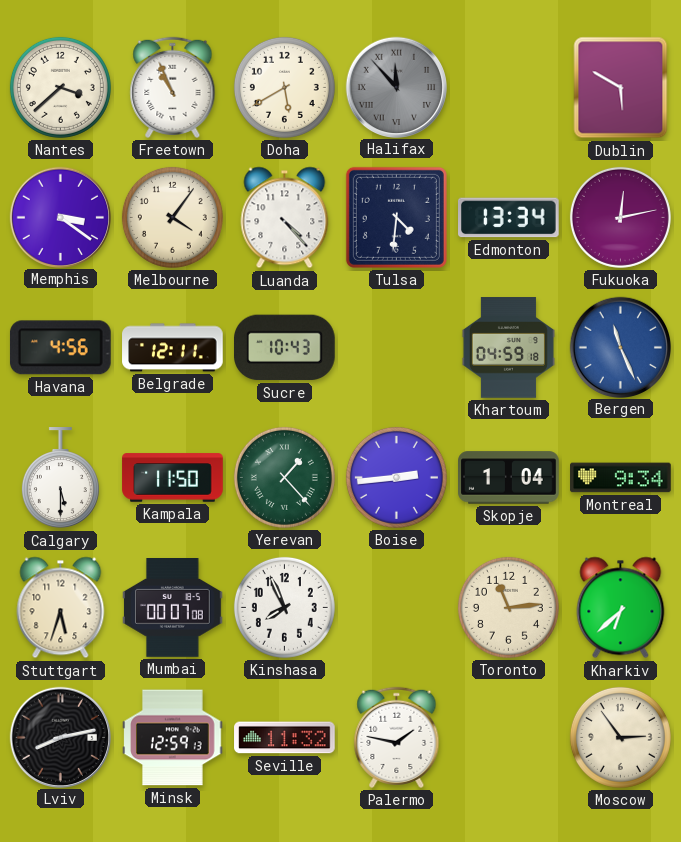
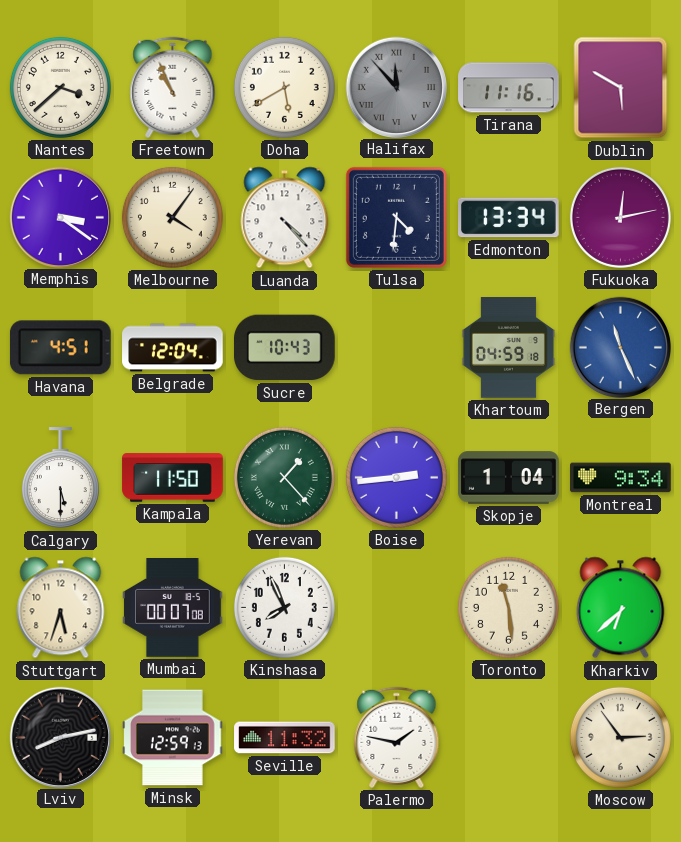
Tirana: none -> 11:16 (509, 88)
Havana: 4:56 -> 4:51 (60, 348)
Belgrade: 12:11 -> 12:04 (173, 348)
Toronto: 11:14 -> 11:29 (508, 607)
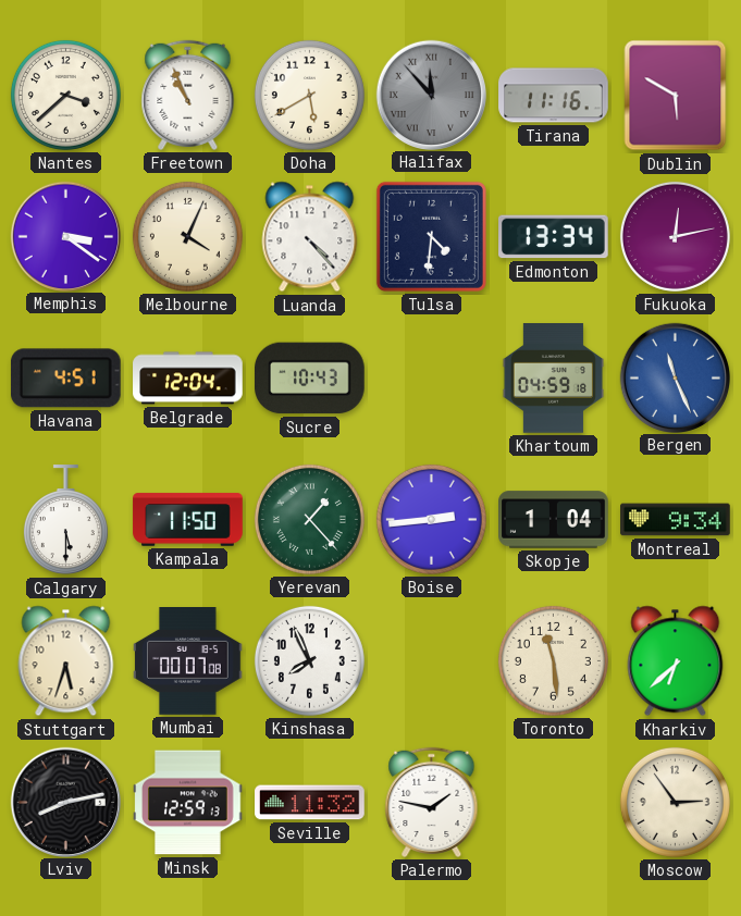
Melbourne: 4:06 -> 4:04 (187, 236)
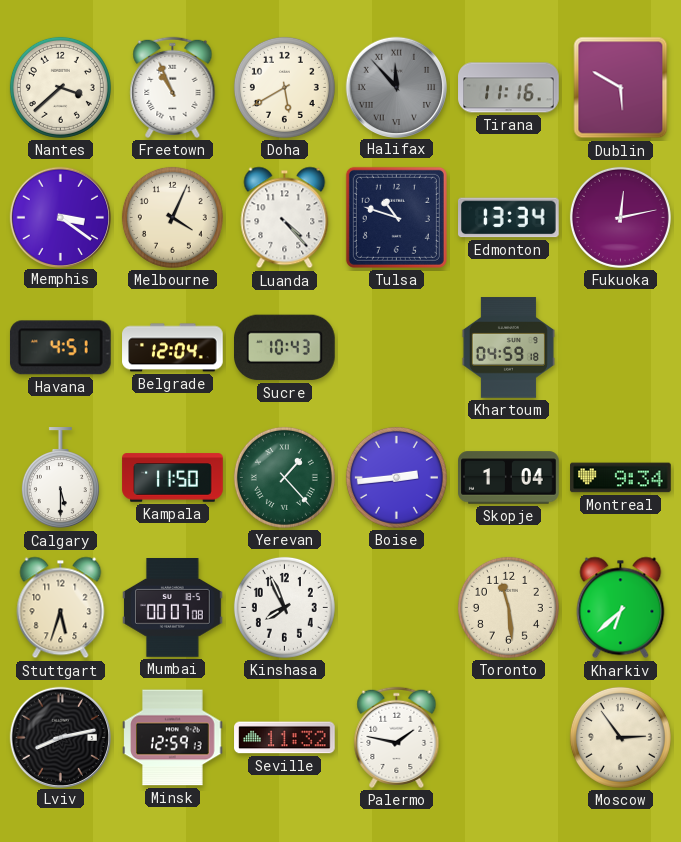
Tulsa: 4:31 -> 10:48 (396, 217)
Bergen: 11:26 -> none (675, 377)
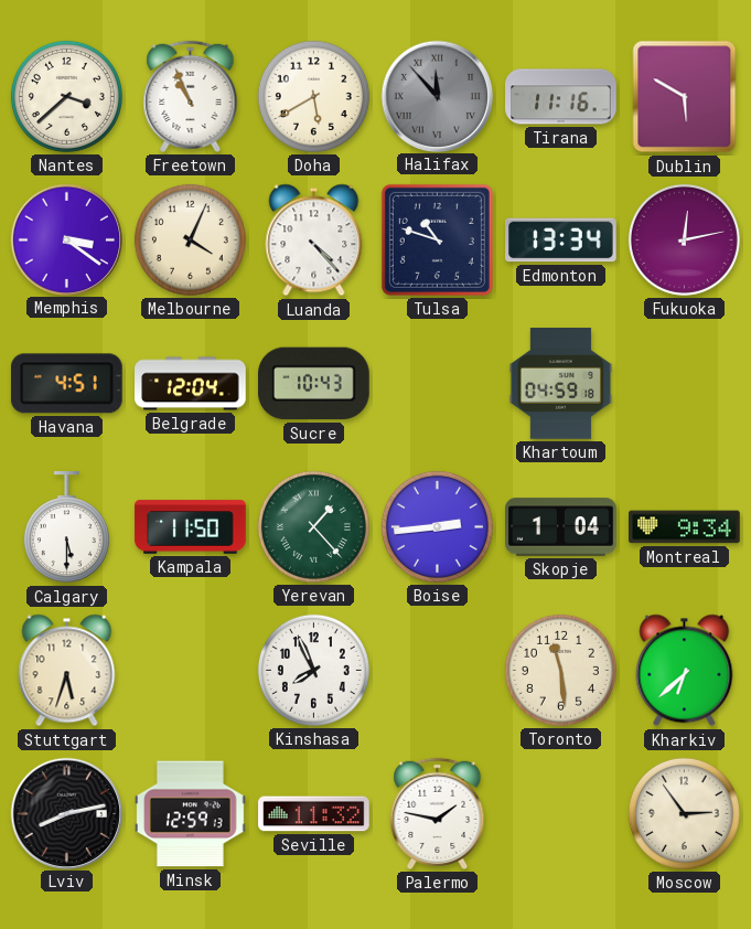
Mumbai: 00:07 -> none (173, 608)
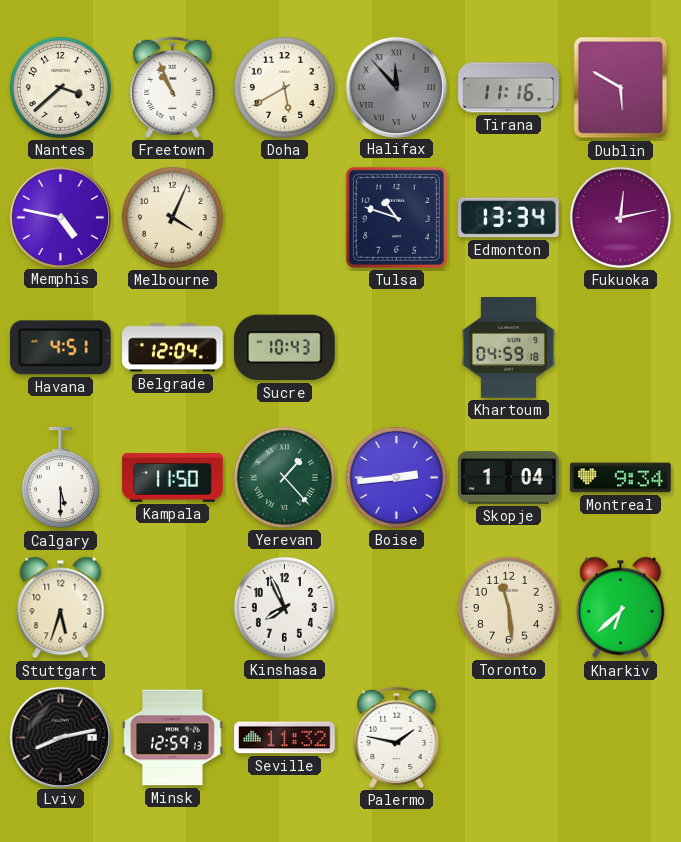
Memphis: 3:21 -> 4:47 (60, 217)
Luanda: 4:23 -> none (314, 241)
Moscow: 2:54 -> none (684, 813)
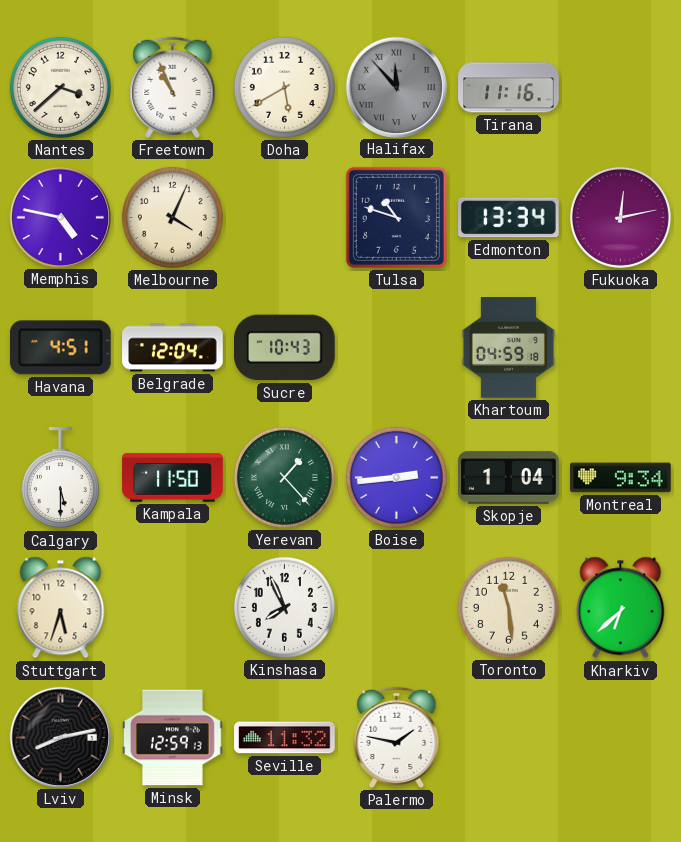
Dublin: 5:50 -> none (621, 88)
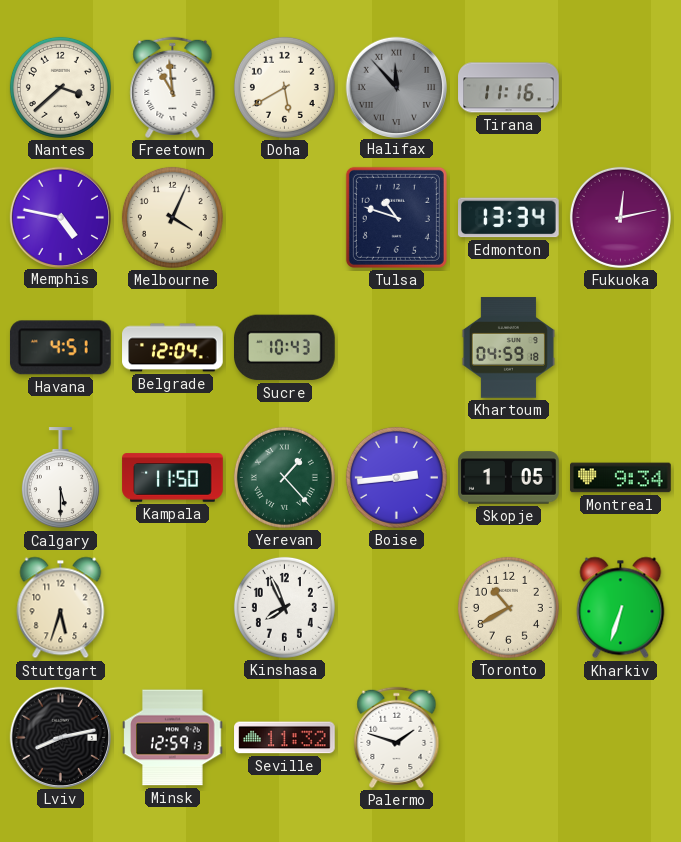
Freetown: 10:56 -> 10:59 (173, 87)
Skopje: 1:04 -> 1:05 (509, 478)
Toronto: 11:29 -> 10:40 (508, 607)
Kharkiv: 6:38 -> 6:33 (621, 608)
Palermo: 1:47 -> 1:48 (397, 737)
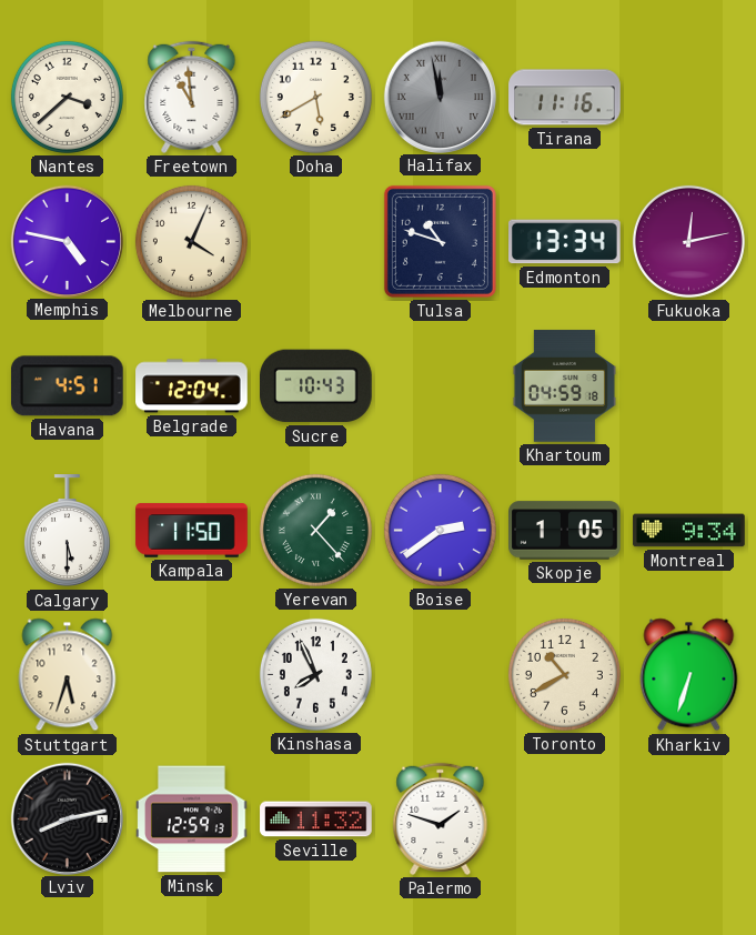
Halifax: 11:53 -> 11:58 (440, 97)
Boise: 2:44 -> 2:39 (440, 530)
